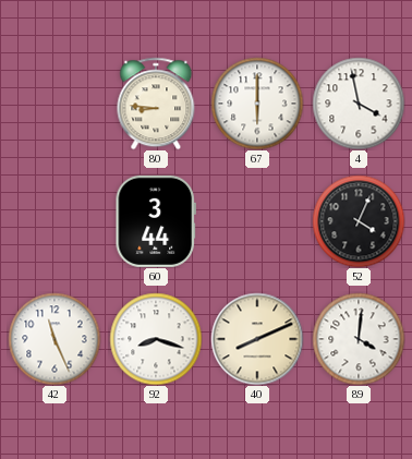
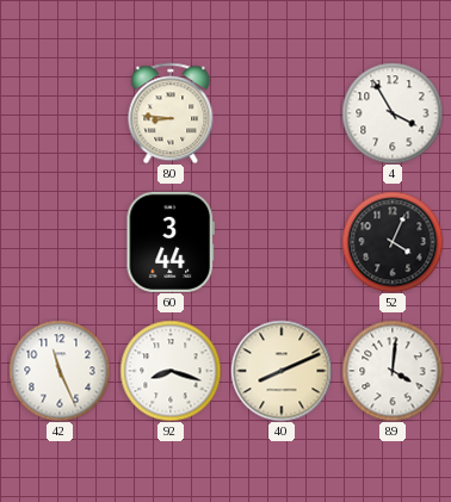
67: 6:00 -> none (257, 104)
4: 3:58 -> 3:55 (393, 113)
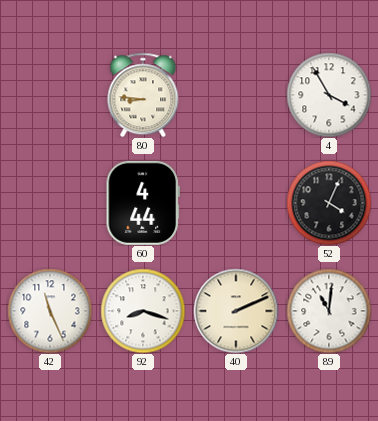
60: 3:44 -> 4:44 (143, 203)
40: 8:11 -> 2:11 (236, 311)
89: 4:01 -> 11:01 (329, 311)
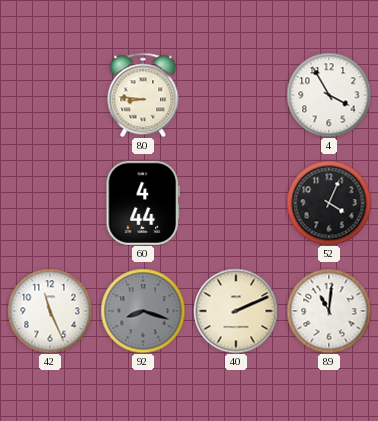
92 dial: white -> grey (143, 311)
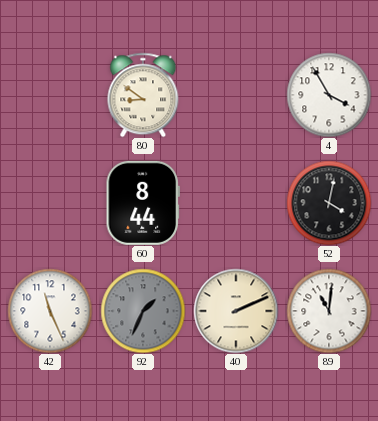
80: 8:46 -> 8:51 (143, 95)
60: 4:44 -> 8:44 (143, 203)
52: 4:04 -> 4:02 (329, 203)
92: 8:18 -> 1:34 (143, 311)
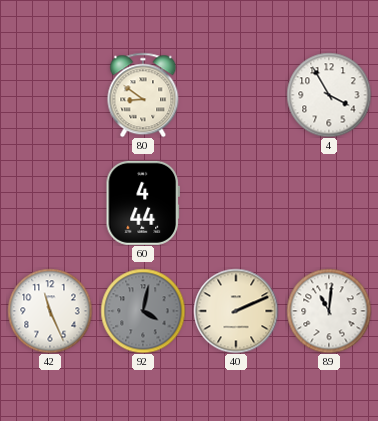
60: 8:44 -> 4:44 (143, 203)
52: 4:02 -> none (329, 203)
92: 1:34 -> 4:02 (143, 311)
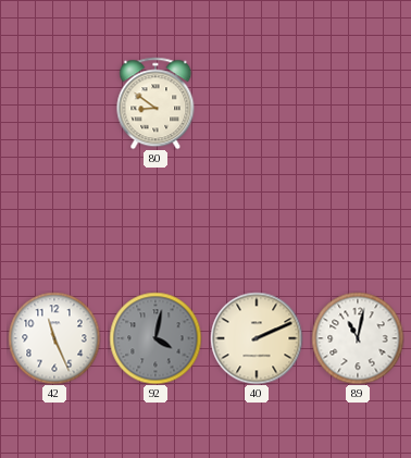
4: 3:55 -> none (329, 95)
60: 4:44 -> none (143, 203)
89: 11:01 -> 11:02 (358, 338)
